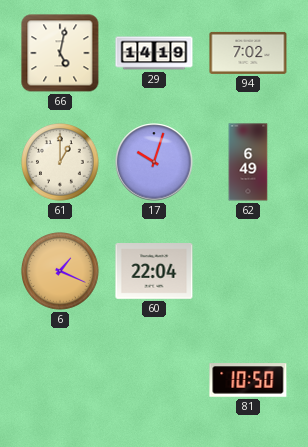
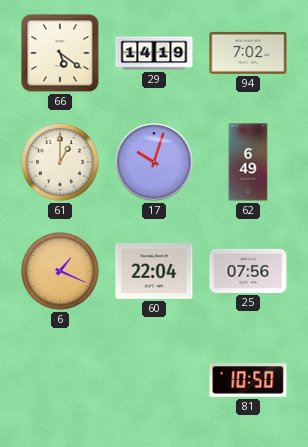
66: 5:02 -> 5:21 (60, 53)
25: none -> 07:56 (248, 271)
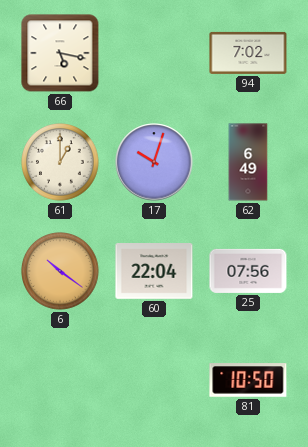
66: 5:21 -> 5:17 (60, 53)
29: 14:19 -> none (154, 53)
6: 1:19 -> 10:21 (61, 272)
